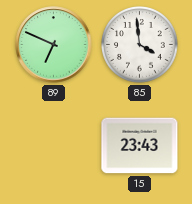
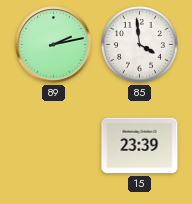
89: 6:49 -> 2:13 (54, 45)
15: 23:43 -> 23:39 (140, 146)
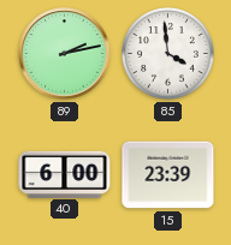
40: none -> 6:00 (65, 174)
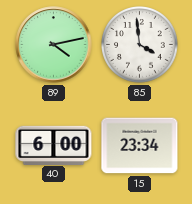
89: 2:13 -> 4:13 (54, 45)
15: 23:39 -> 23:34 (140, 146)
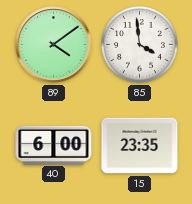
89: 4:13 -> 4:09 (54, 45)
15: 23:34 -> 23:35 (140, 146)
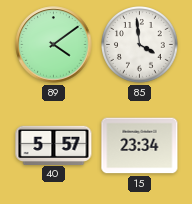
40: 6:00 -> 5:57 (54, 145)
15: 23:35 -> 23:34 (140, 146)
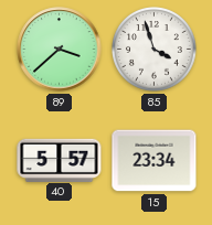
89: 4:09 -> 3:38 (60, 50)
85: 3:59 -> 3:57 (155, 50)
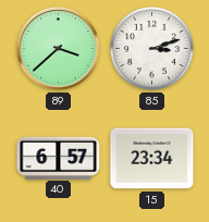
85: 3:57 -> 3:12 (152, 49)
40: 5:57 -> 6:57 (59, 158)
